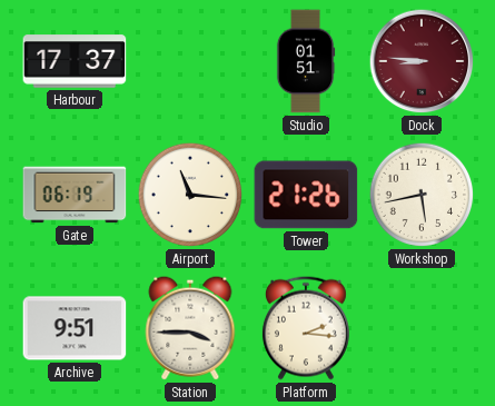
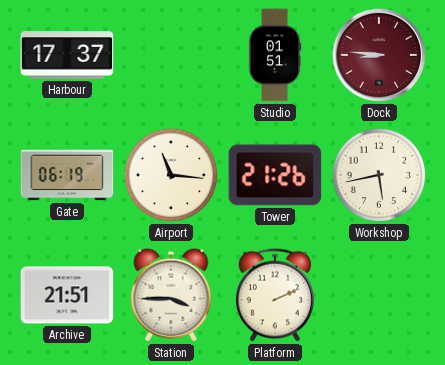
Archive: 9:51 -> 21:51 (67, 295)
Platform: 2:16 -> 2:11 (275, 295)
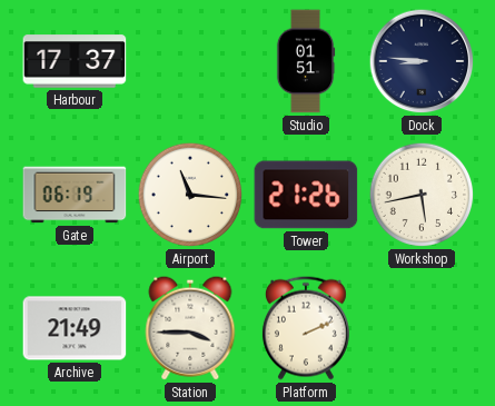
Dock dial: burgundy -> navy (422, 61)
Archive: 21:51 -> 21:49 (75, 328)
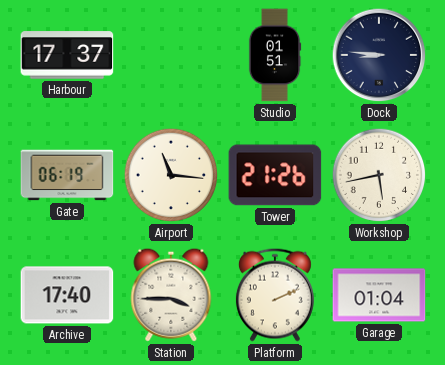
Archive: 21:49 -> 17:40 (67, 295)
Garage: none -> 01:04 (379, 295)
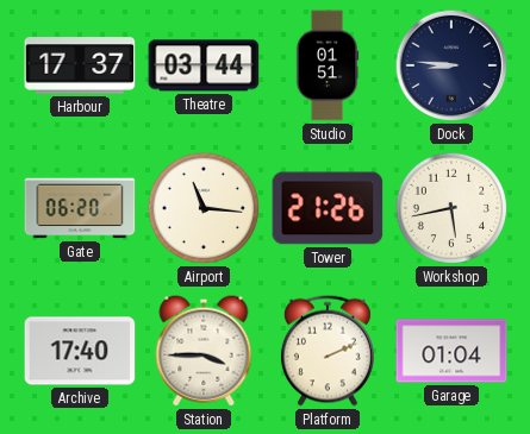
Theatre: none -> 03:44 (204, 65)
Gate: 06:19 -> 06:20 (80, 208)
